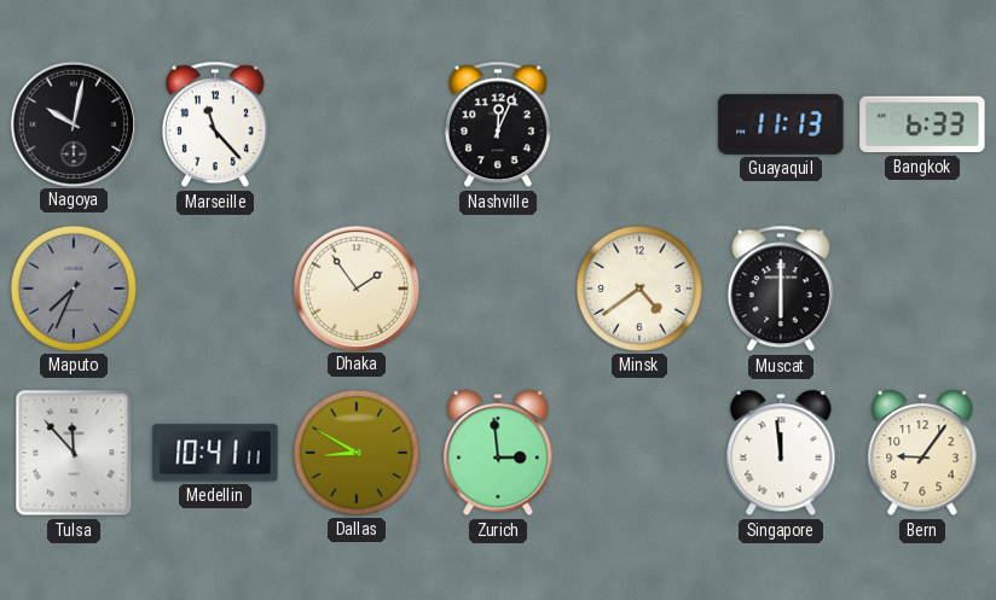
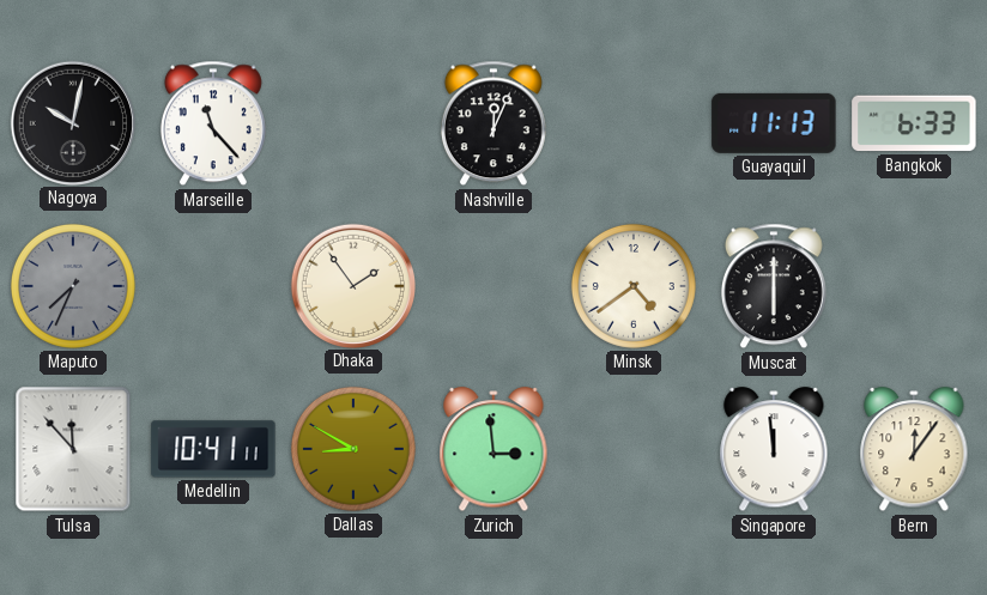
Bern: 9:06 -> 12:06 (914, 450)
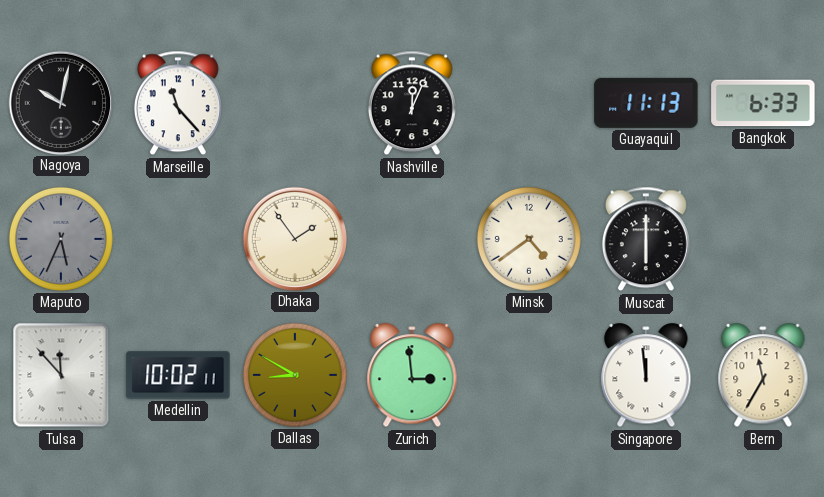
Maputo: 7:34 -> 5:34 (61, 239)
Medellin: 10:41 -> 10:02 (178, 375)
Bern: 12:06 -> 11:35 (763, 376)
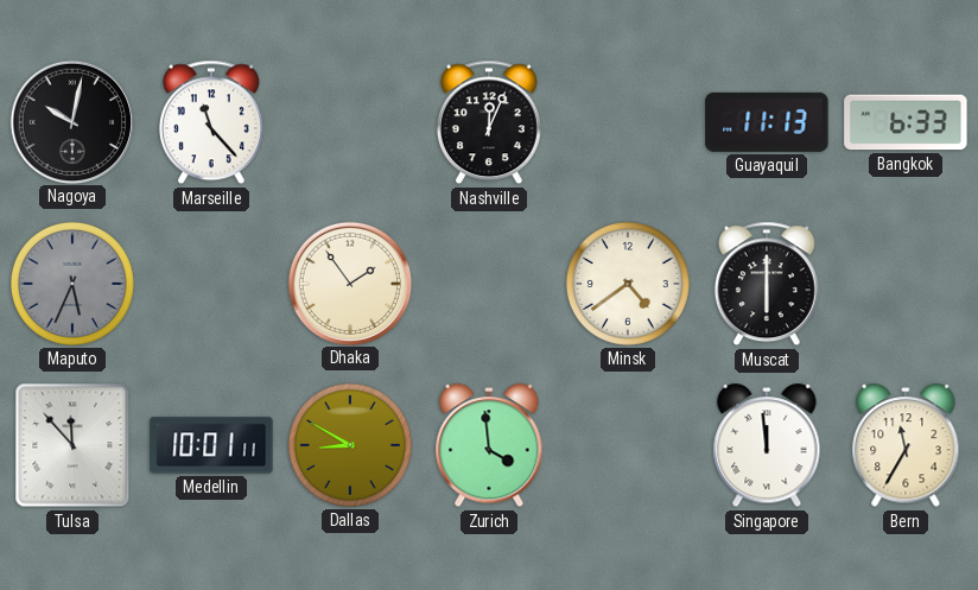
Medellin: 10:02 -> 10:01 (211, 445)
Zurich: 2:59 -> 3:59 (489, 446)
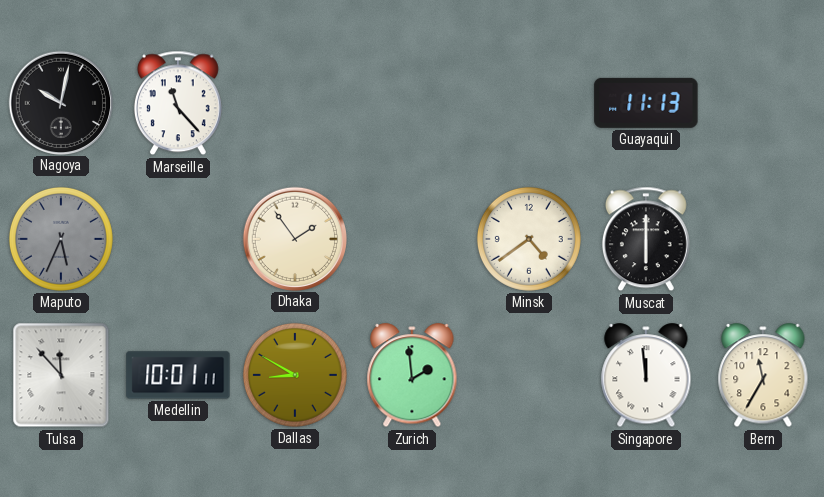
Nashville: 12:04 -> none (489, 122)
Bangkok: 6:33 -> none (906, 122)
Zurich: 3:59 -> 1:59 (412, 376)
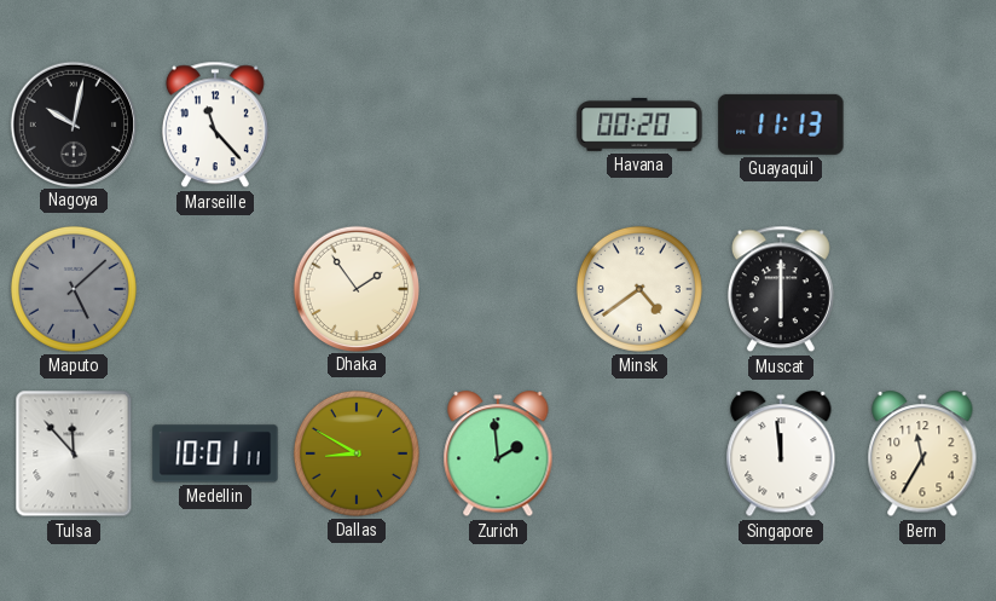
Havana: none -> 00:20 (639, 125)
Maputo: 5:34 -> 5:08 (74, 289)
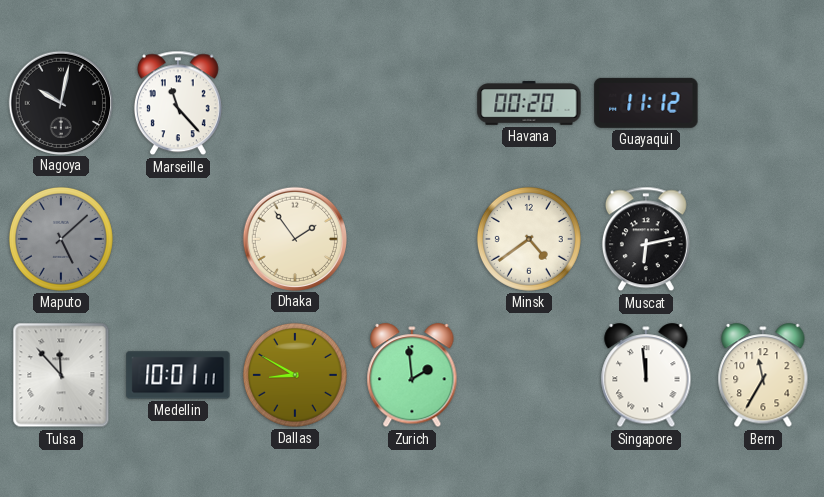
Guayaquil: 11:13 -> 11:12 (646, 103)
Muscat: 6:00 -> 6:13 (646, 239)
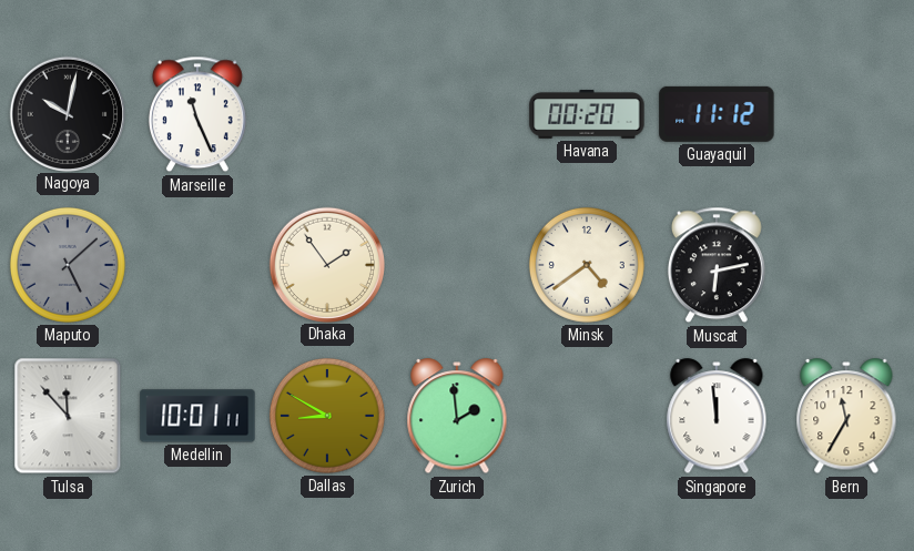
Marseille: 11:23 -> 11:26 (197, 114)
